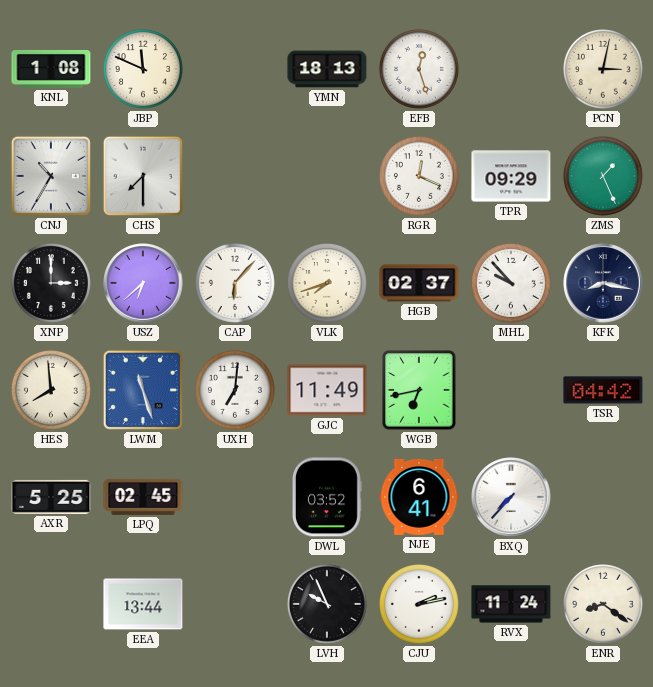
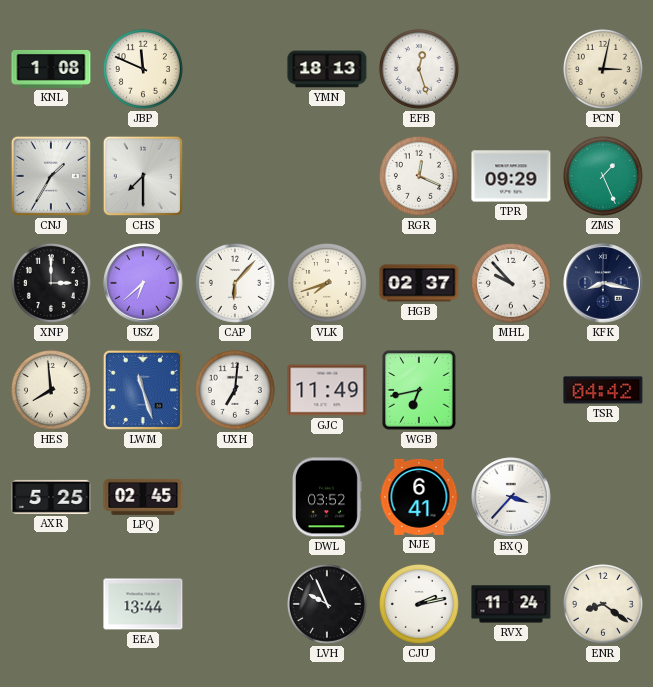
CNJ: 10:35 -> 1:35 (51, 176)
BXQ: 7:37 -> 3:37 (511, 497)
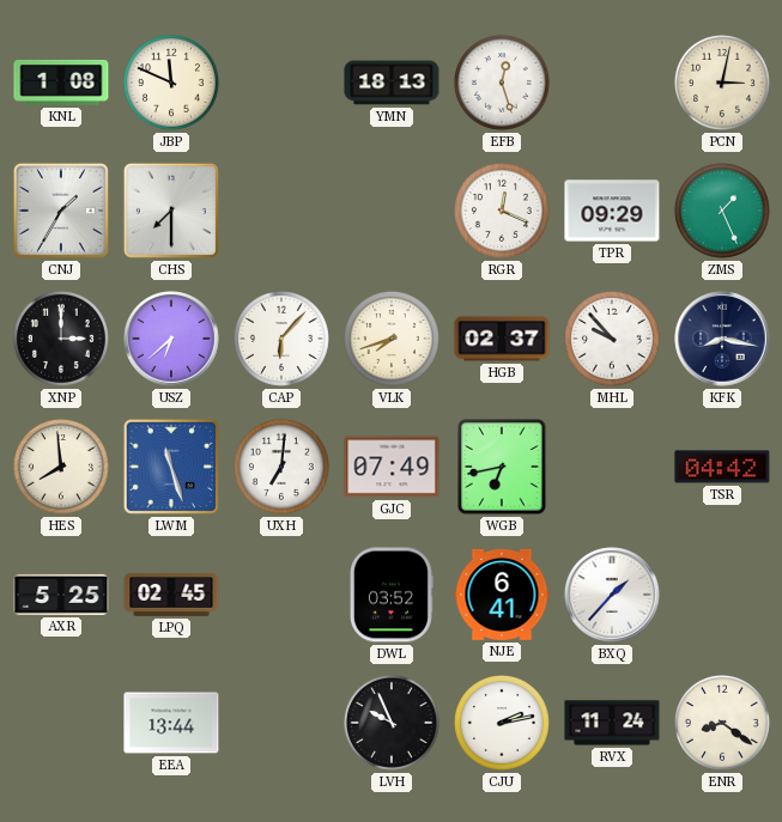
GJC: 11:49 -> 07:49 (392, 467)
BXQ: 3:37 -> 1:37 (612, 595)
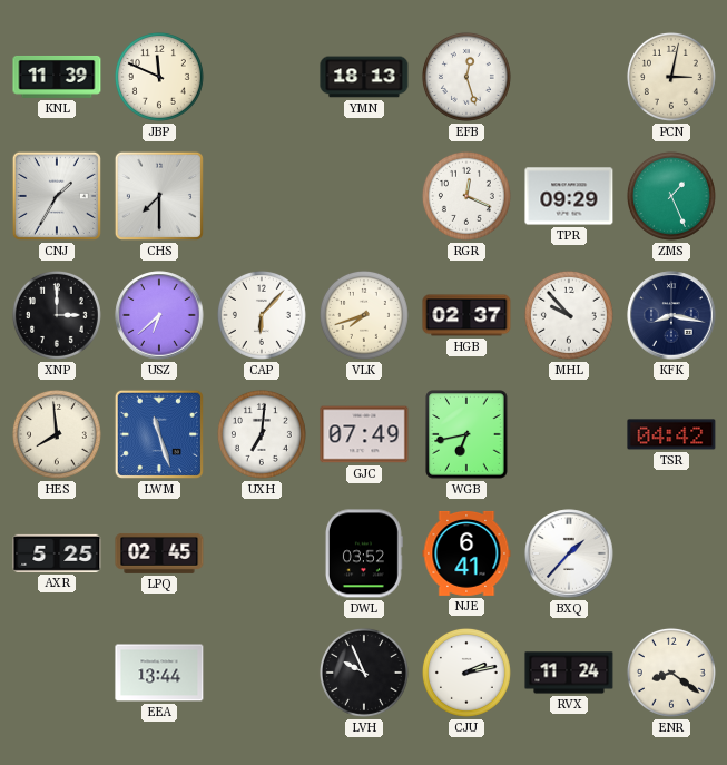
KNL: 1:08 -> 11:39 (57, 77)
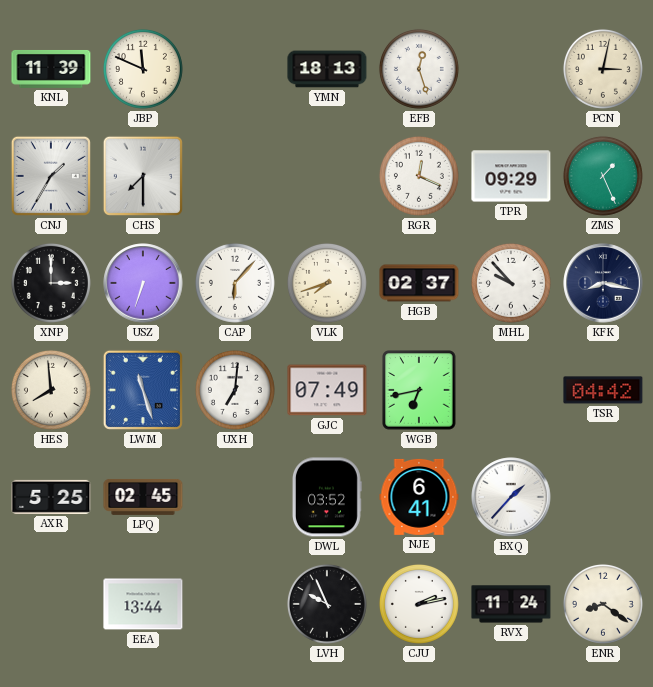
USZ: 6:38 -> 6:33 (143, 283)
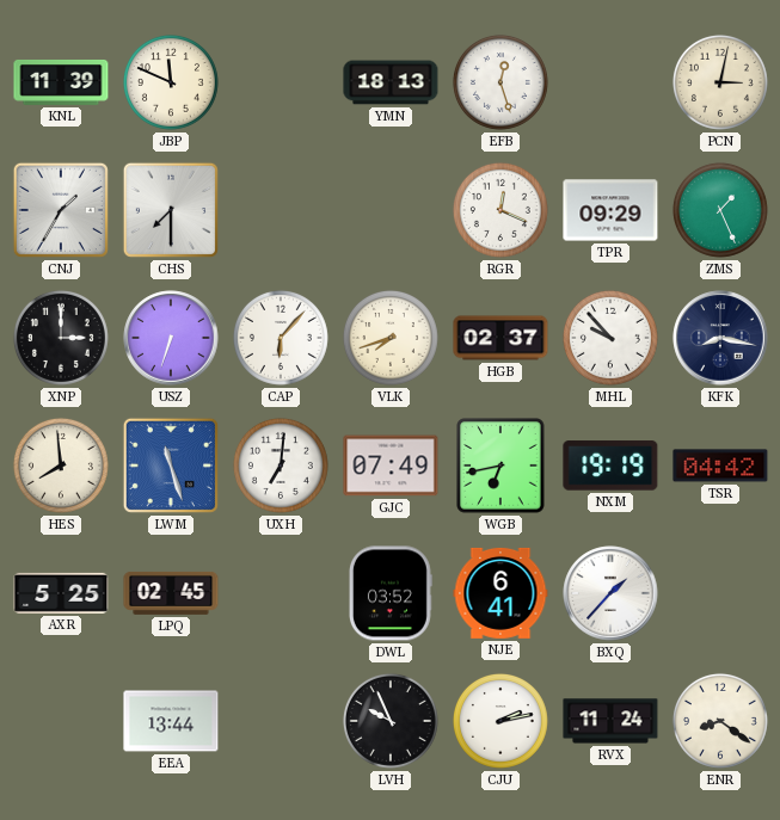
NXM: none -> 19:19 (610, 466)
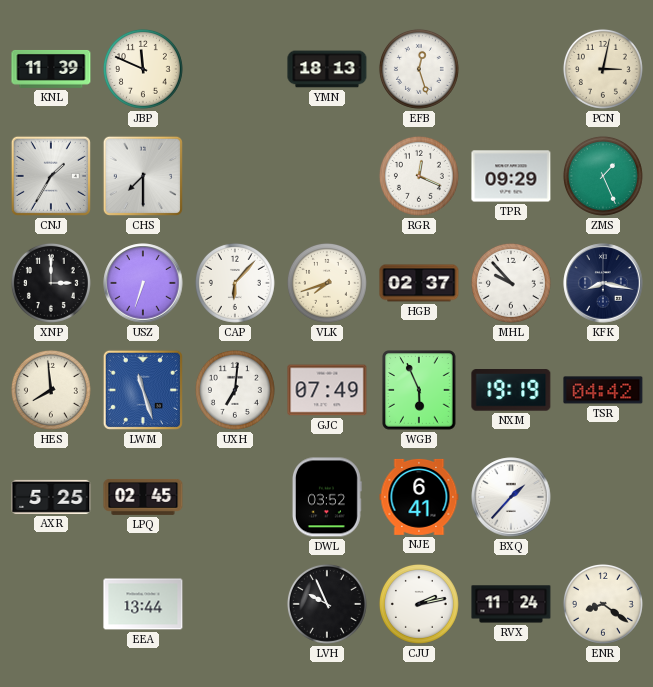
WGB: 6:43 -> 5:56 (419, 390)
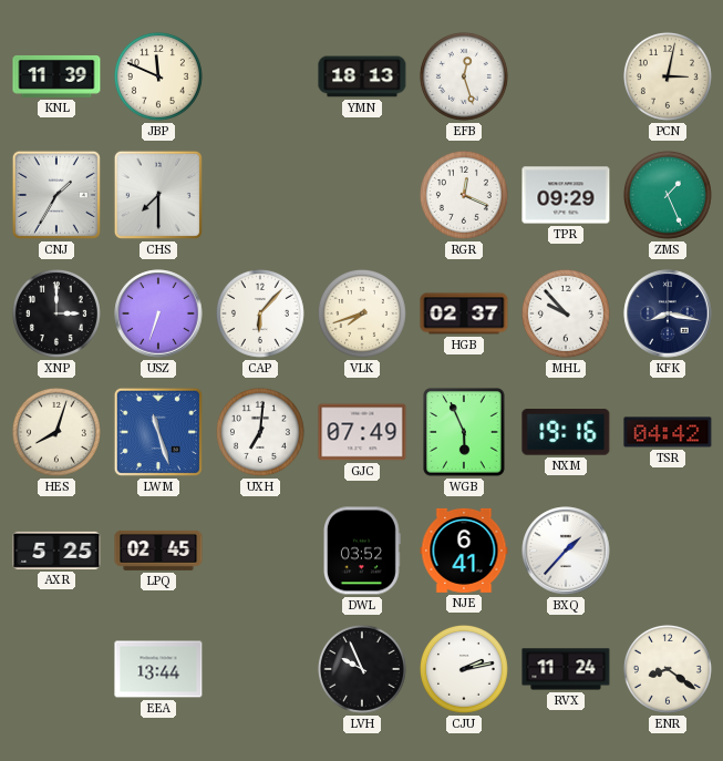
HES: 7:59 -> 8:03 (56, 432)
NXM: 19:19 -> 19:16 (566, 432)
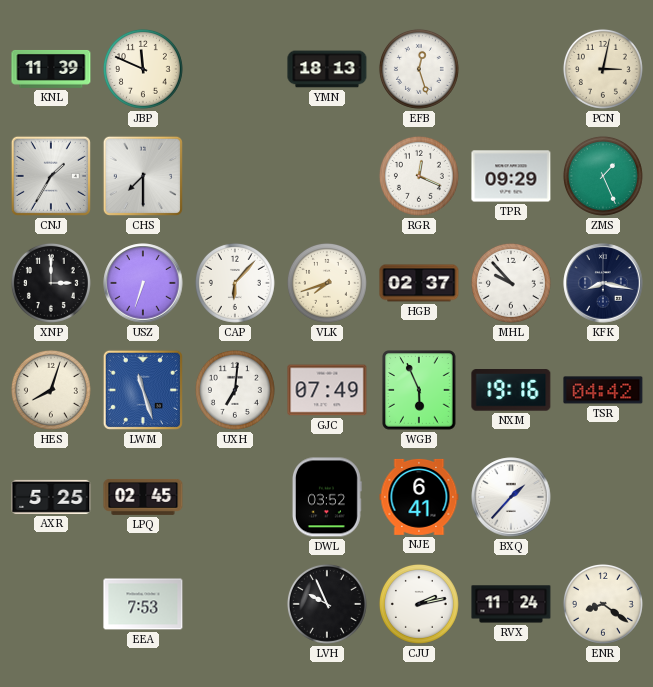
EEA: 13:44 -> 7:53 (143, 604)
